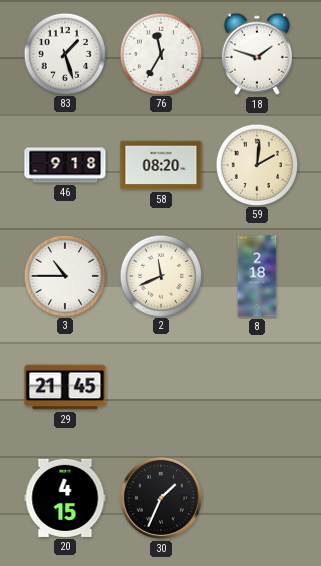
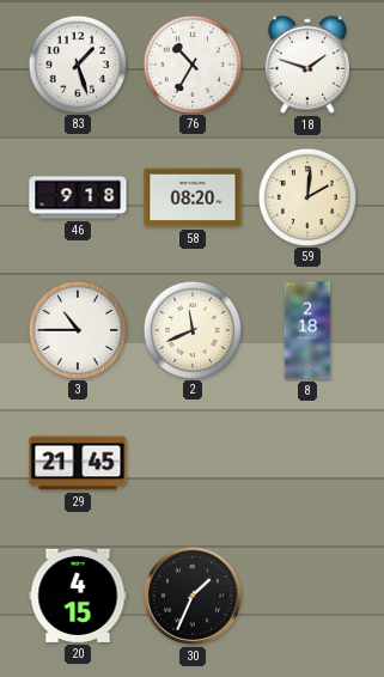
76: 11:35 -> 10:35 (191, 63)
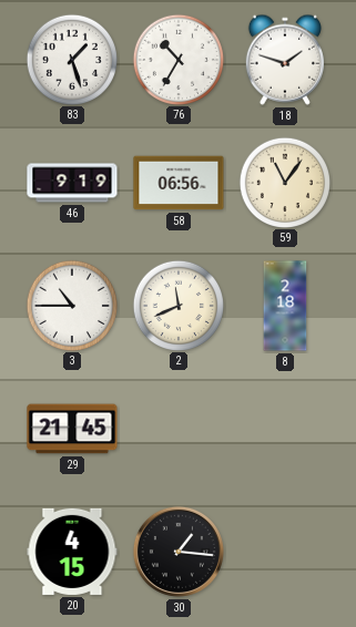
46: 9:18 -> 9:19 (72, 183)
58: 08:20 -> 06:56 (179, 183)
59: 2:01 -> 11:06 (284, 182)
30: 1:34 -> 1:16 (179, 552)
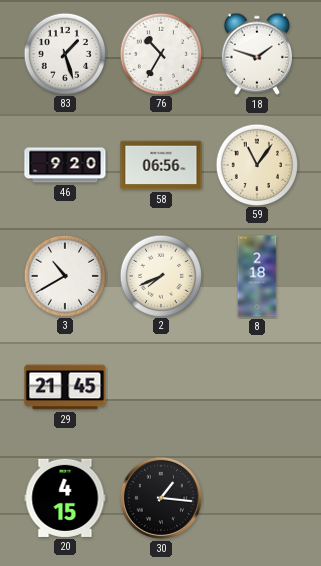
46: 9:19 -> 9:20 (65, 165)
3: 10:45 -> 10:40 (64, 275)
2: 11:41 -> 7:41 (160, 275)
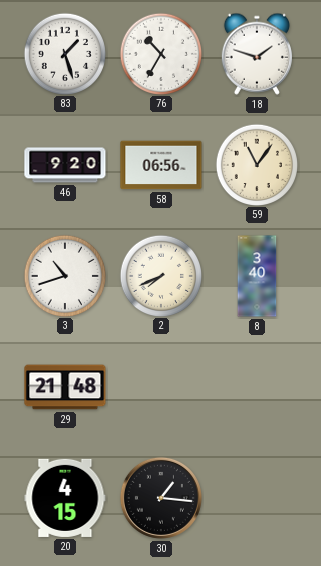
3: 10:40 -> 10:42 (64, 275)
8: 2:18 -> 3:40 (257, 276)
29: 21:45 -> 21:48 (65, 387)
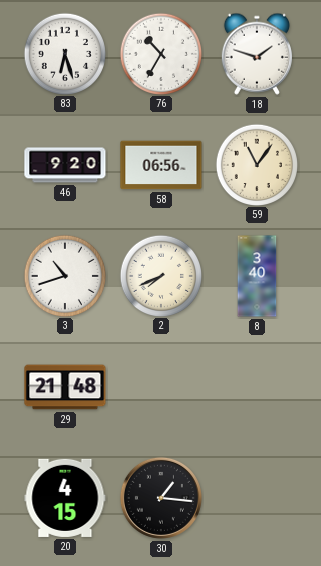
83: 1:27 -> 6:27 (64, 53)
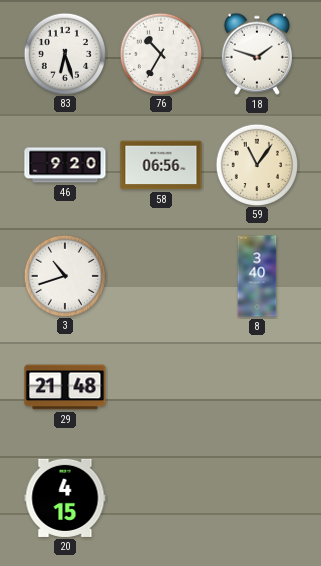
2: 7:41 -> none (160, 275)
30: 1:16 -> none (161, 498)
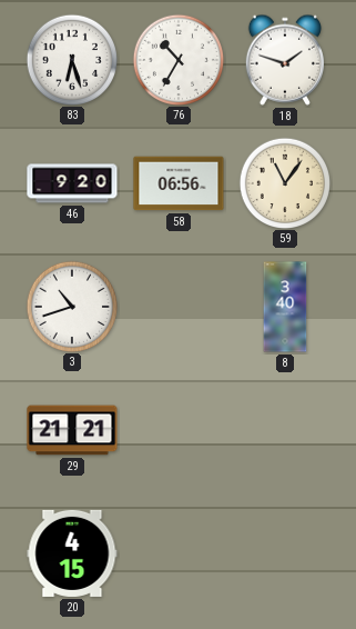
29: 21:48 -> 21:21 (72, 430)
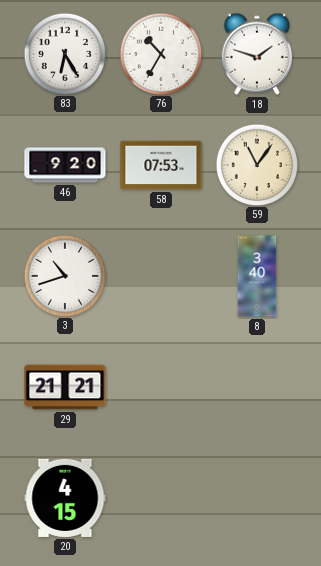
83: 6:27 -> 6:25 (64, 53)
58: 06:56 -> 07:53 (161, 165)
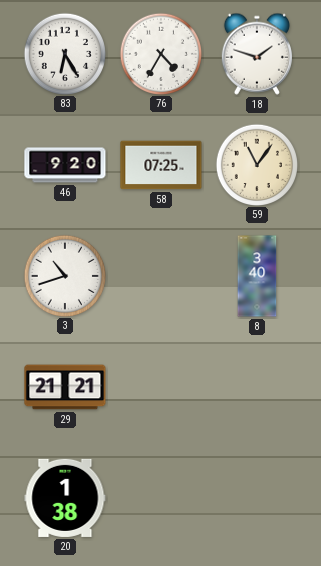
76: 10:35 -> 4:35 (160, 53)
58: 07:53 -> 07:25 (161, 165)
20: 4:15 -> 1:38 (65, 498)
